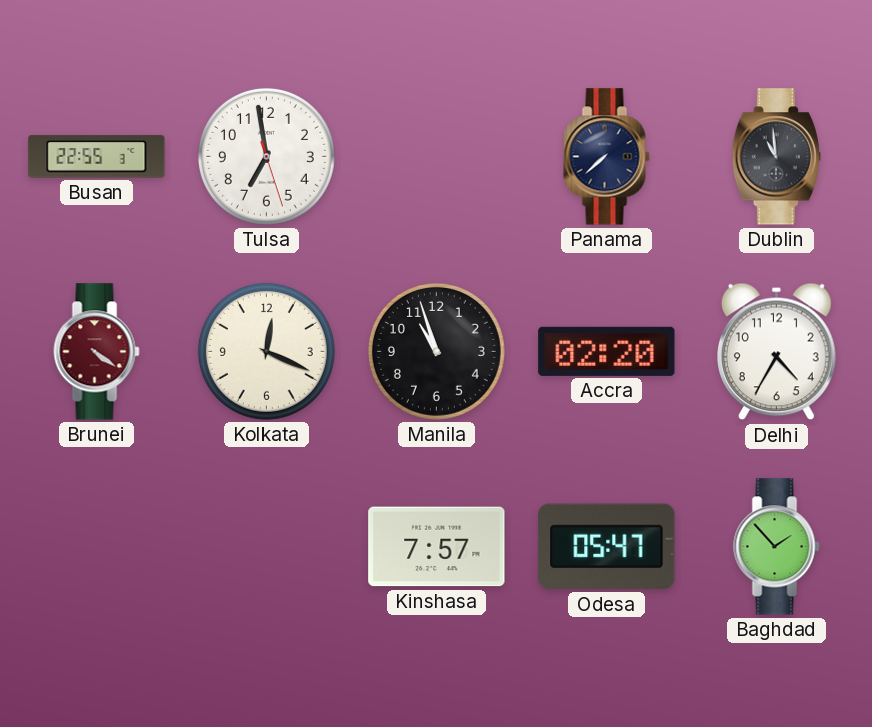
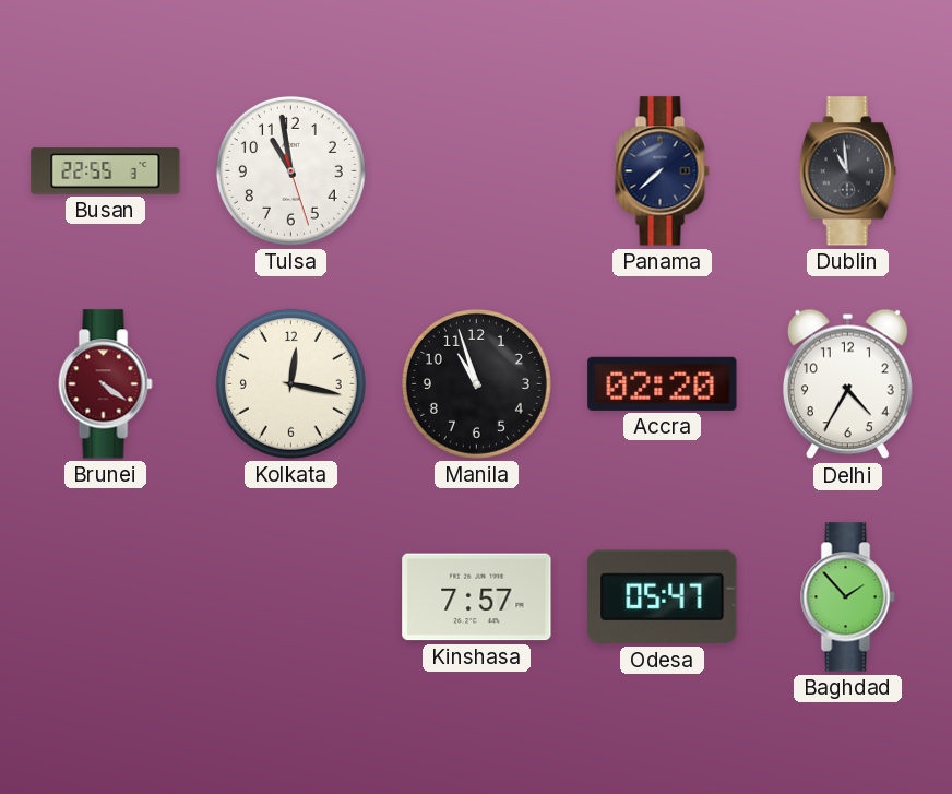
Tulsa: 6:58 -> 10:58 (290, 170)
Kolkata: 12:19 -> 12:17 (290, 383)
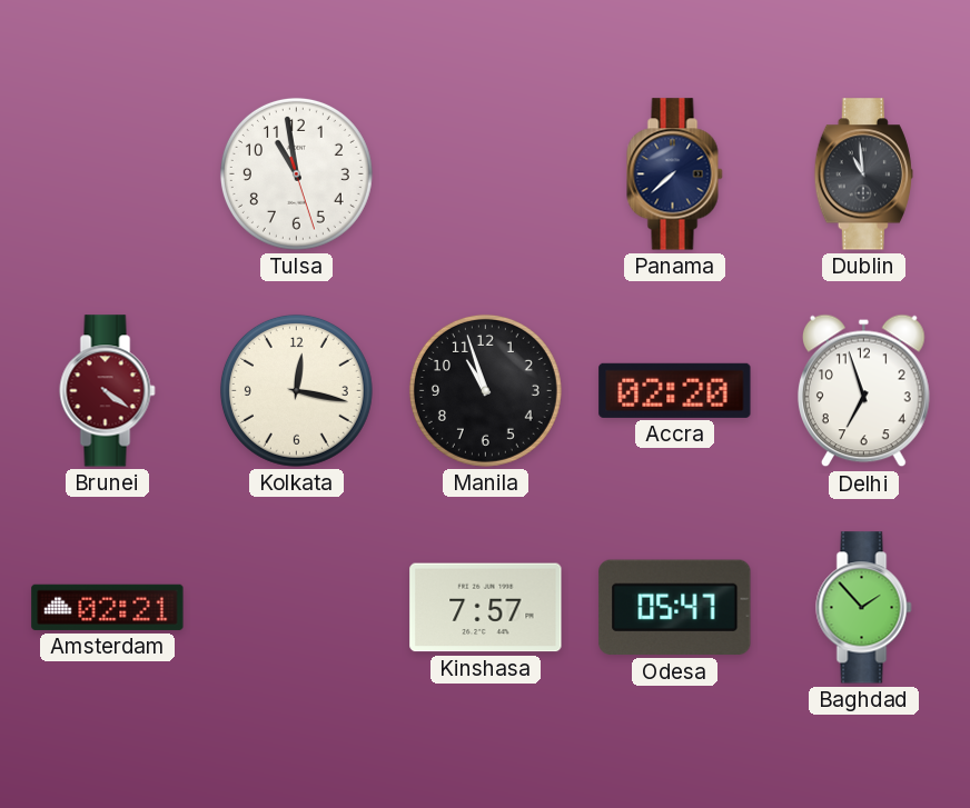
Busan: 22:55 -> none (106, 171)
Delhi: 4:35 -> 6:57 (863, 391)
Amsterdam: none -> 02:21 (108, 607)
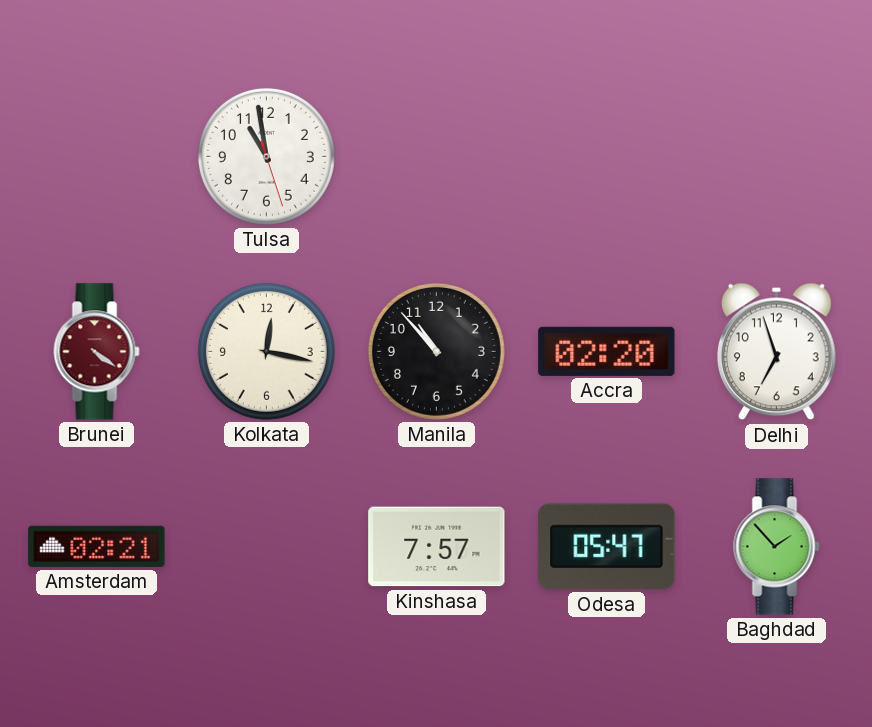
Panama: 7:38 -> none (675, 174)
Dublin: 10:59 -> none (863, 174)
Manila: 10:57 -> 10:53 (436, 351)
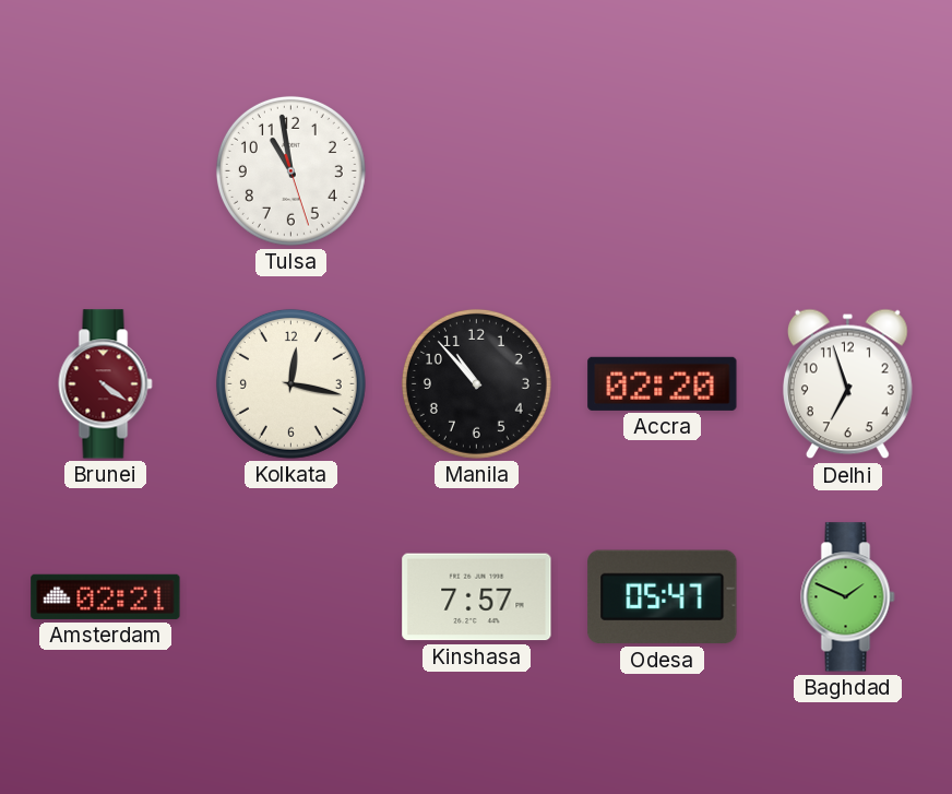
Baghdad: 1:53 -> 1:49 (848, 597)
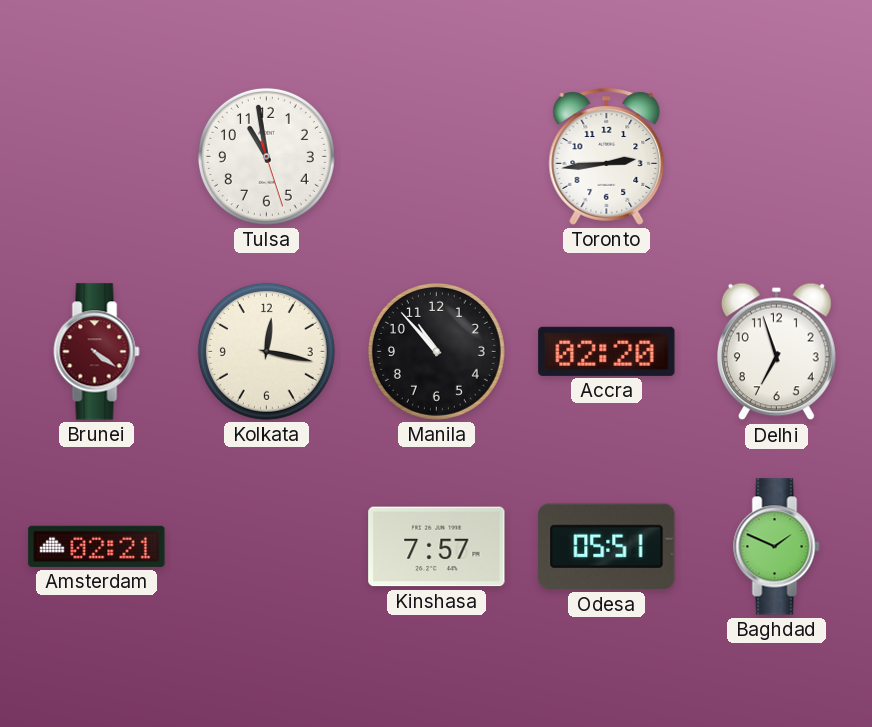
Toronto: none -> 2:44 (607, 157)
Odesa: 05:47 -> 05:51 (607, 547)
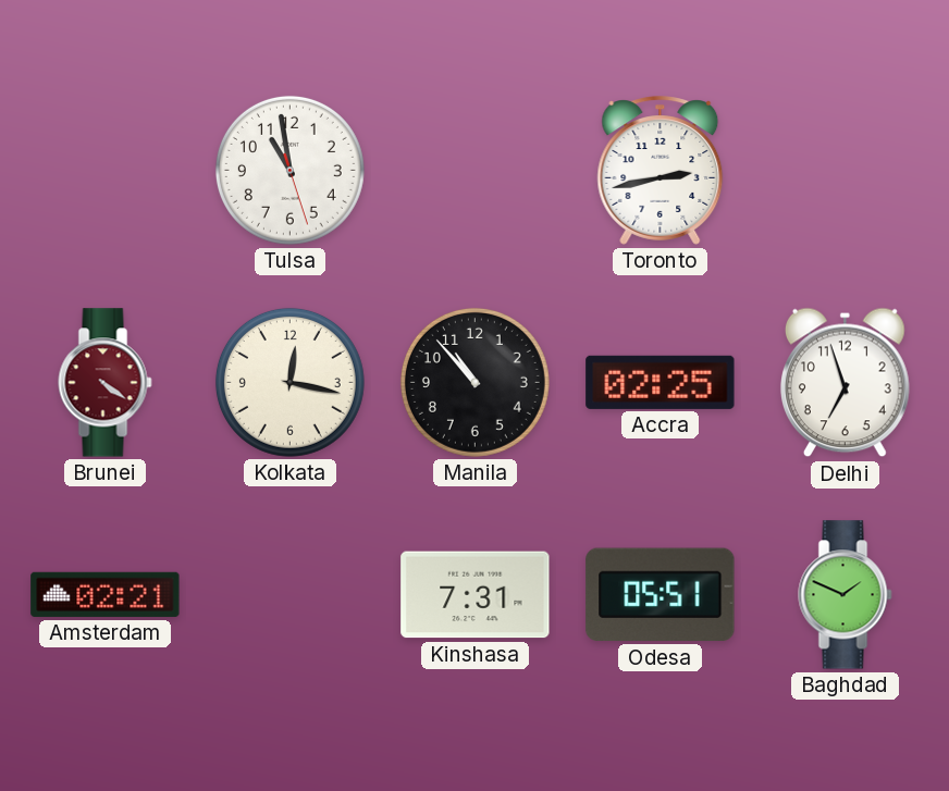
Toronto: 2:44 -> 2:43 (661, 171)
Accra: 02:20 -> 02:25 (661, 382)
Kinshasa: 7:57 -> 7:31 (476, 595)
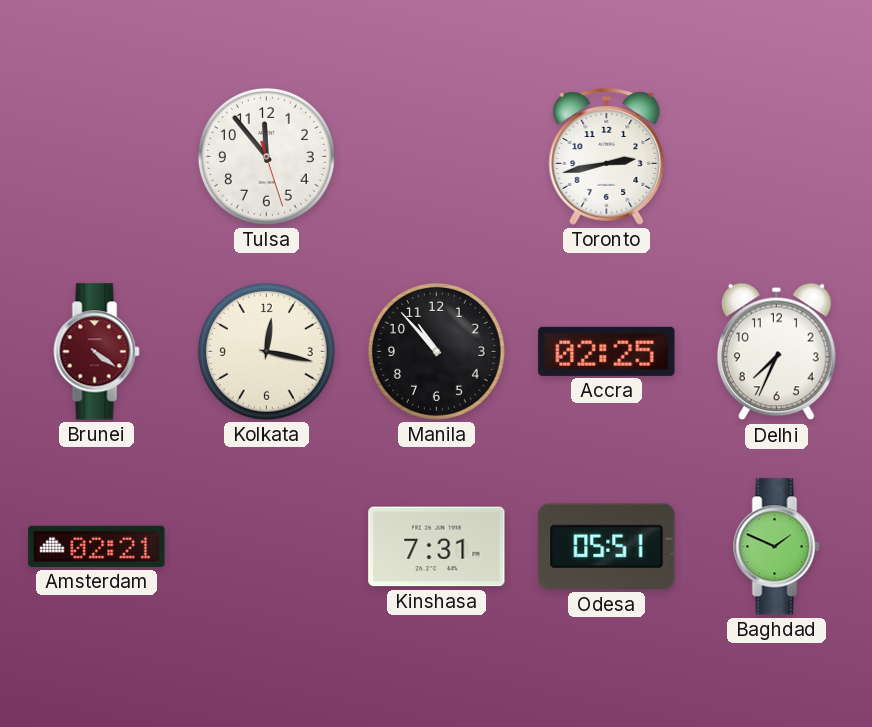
Tulsa: 10:58 -> 11:53 (266, 156)
Delhi: 6:57 -> 7:34 (776, 352)
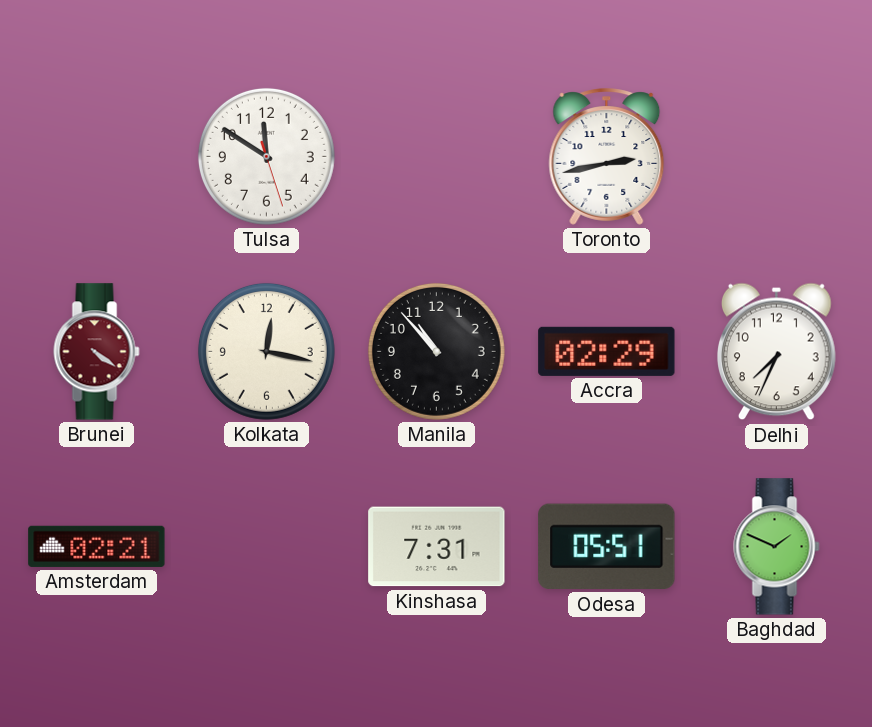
Tulsa: 11:53 -> 11:50 (266, 156)
Accra: 02:25 -> 02:29 (607, 351)
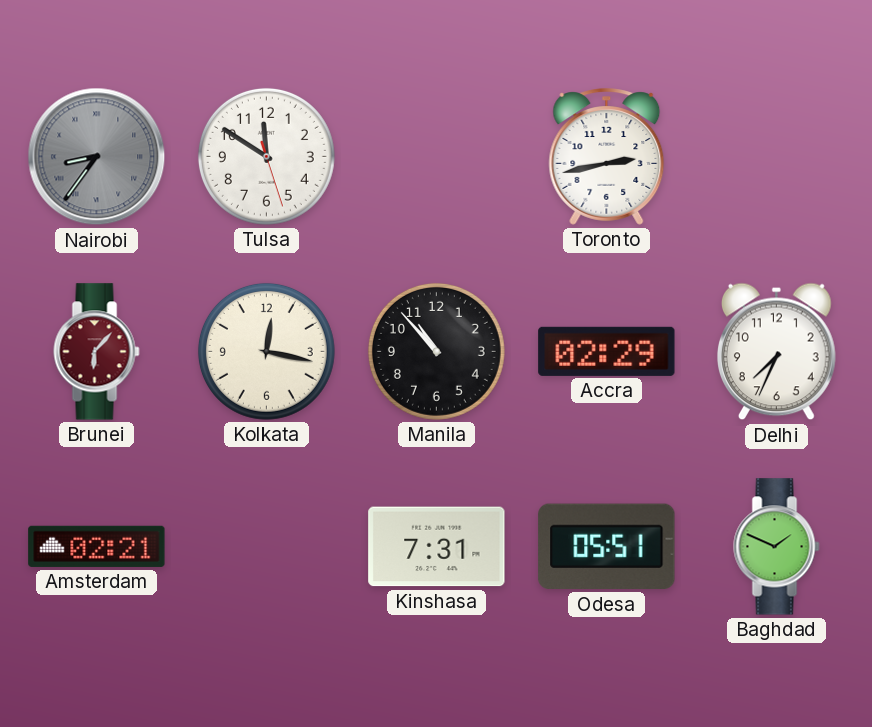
Nairobi: none -> 8:36 (97, 157)
Brunei: 4:21 -> 6:07 (97, 352)
